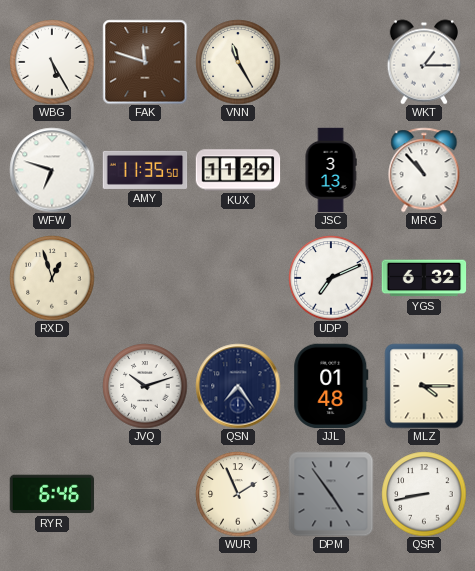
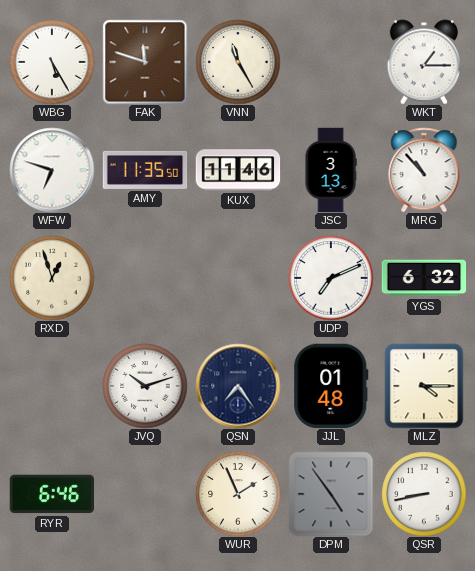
KUX: 11:29 -> 11:46 (238, 170)
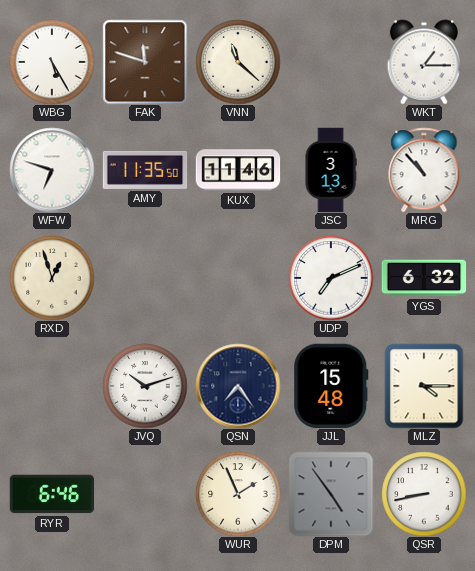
VNN: 11:25 -> 11:22 (238, 62)
JJL: 01:48 -> 15:48 (331, 386)
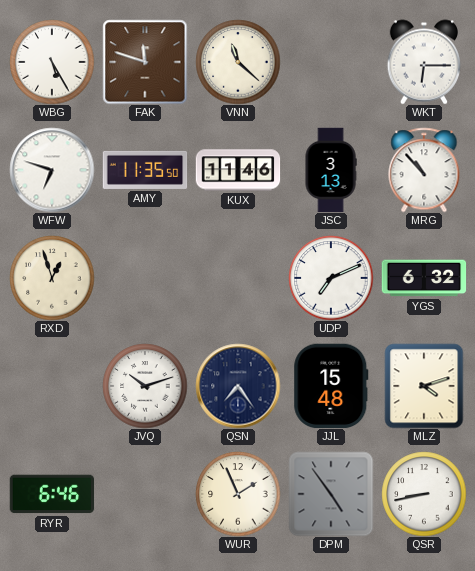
WKT: 1:15 -> 6:15 (424, 62)
MLZ: 4:15 -> 4:12 (424, 386)
